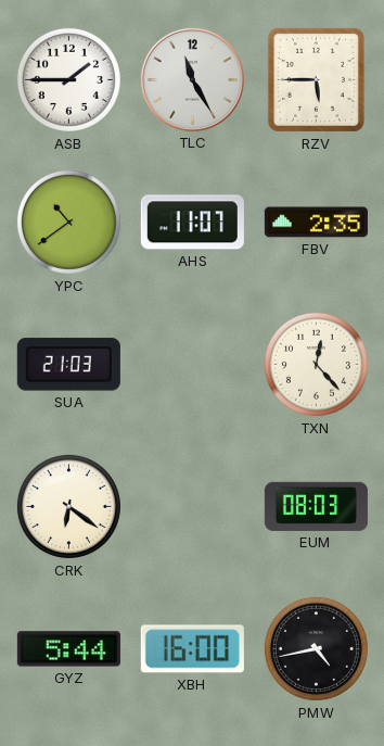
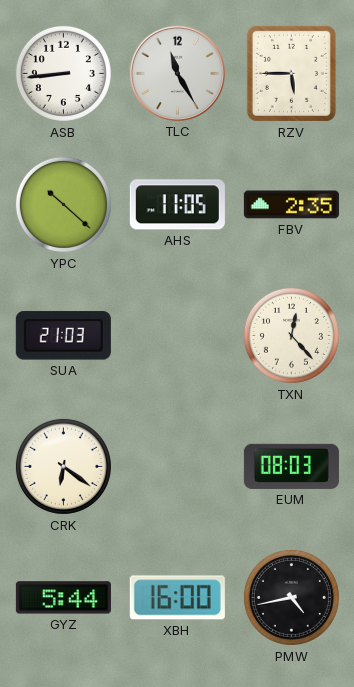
ASB: 1:45 -> 8:44 (63, 73)
YPC: 10:39 -> 10:22 (63, 204)
AHS: 11:07 -> 11:05 (177, 205)
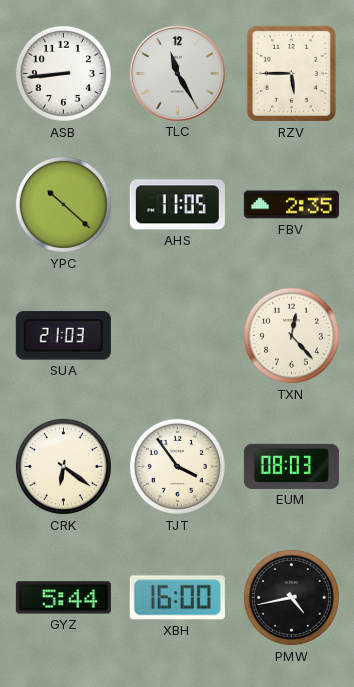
TJT: none -> 3:54 (177, 466)
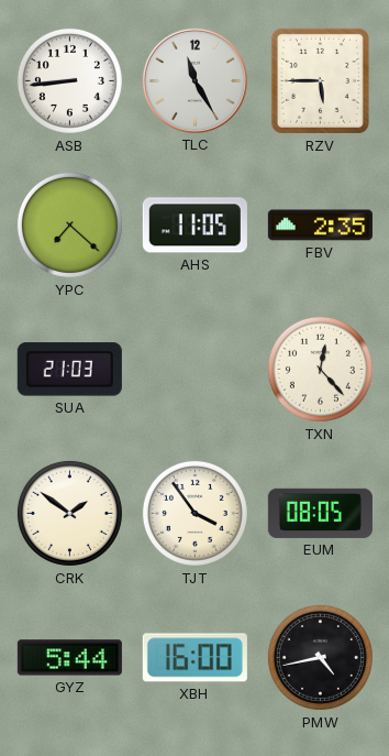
YPC: 10:22 -> 7:22 (69, 224)
CRK: 6:21 -> 1:51 (69, 513)
EUM: 08:03 -> 08:05 (320, 513)
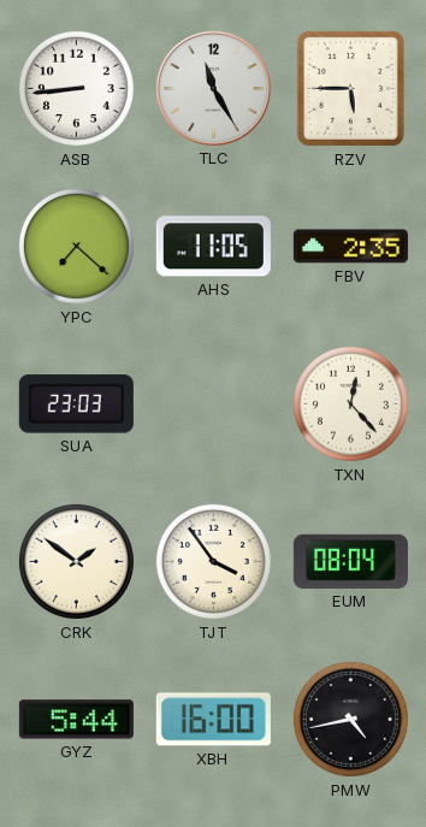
SUA: 21:03 -> 23:03 (76, 404)
EUM: 08:05 -> 08:04 (350, 561)
